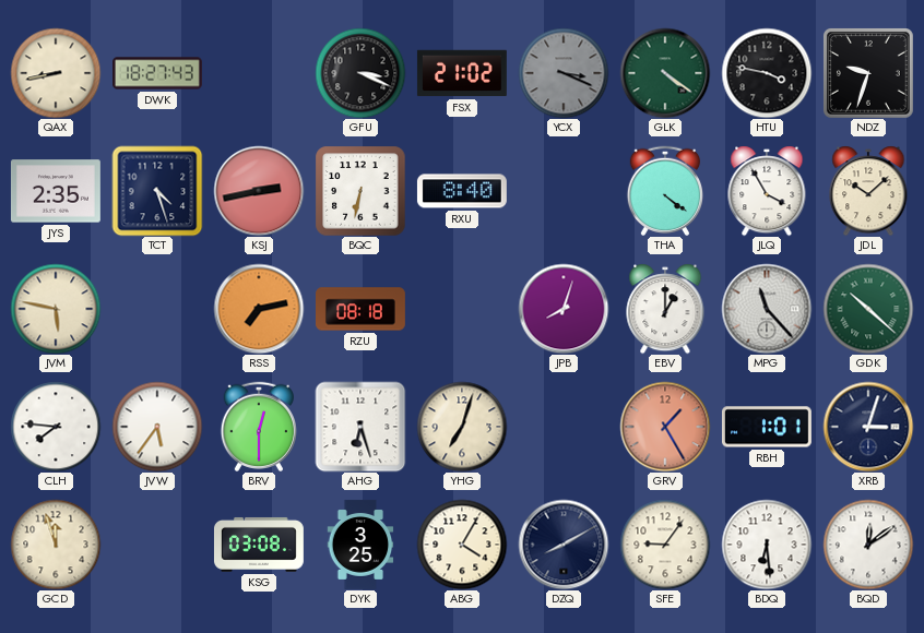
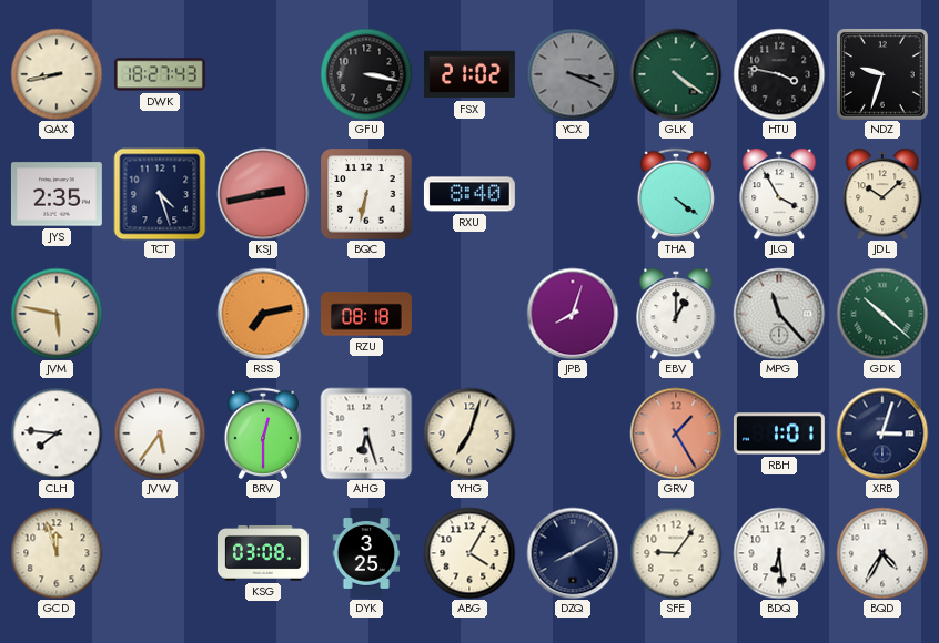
GFU: 3:19 -> 3:17 (366, 74)
BQD: 12:09 -> 4:35 (882, 553)
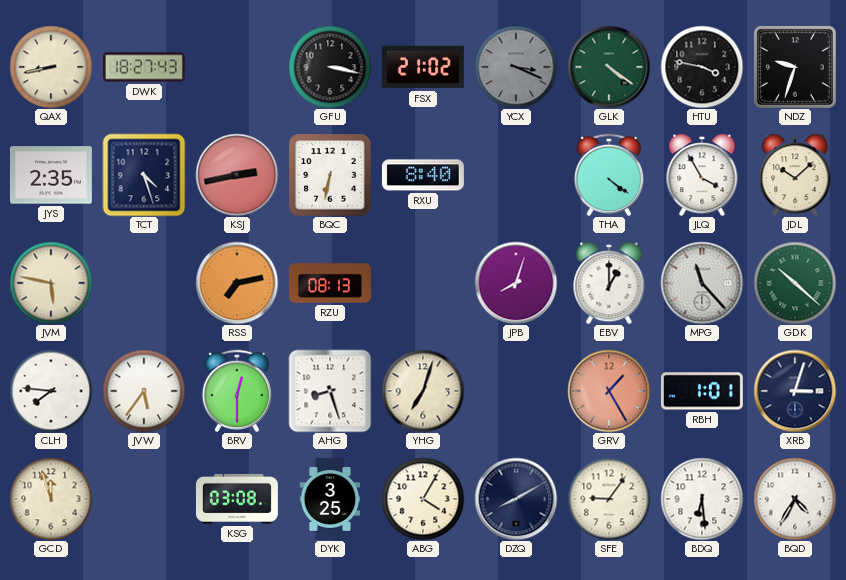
RZU: 08:18 -> 08:13 (331, 283)
AHG: 6:27 -> 8:27 (330, 391)
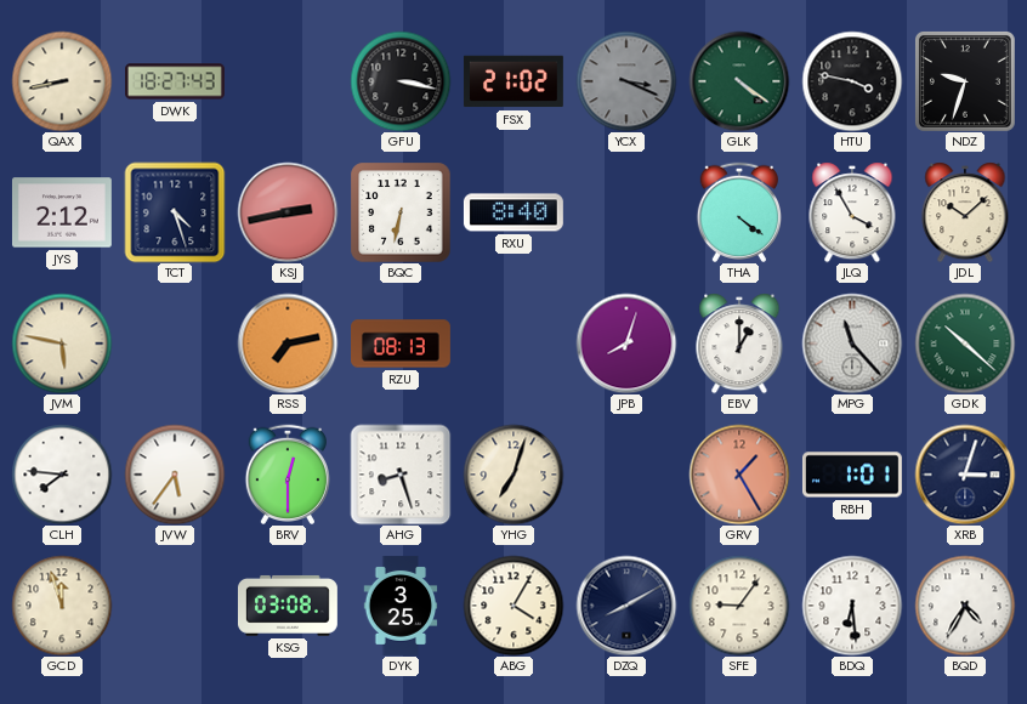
JYS: 2:35 -> 2:12 (62, 212)
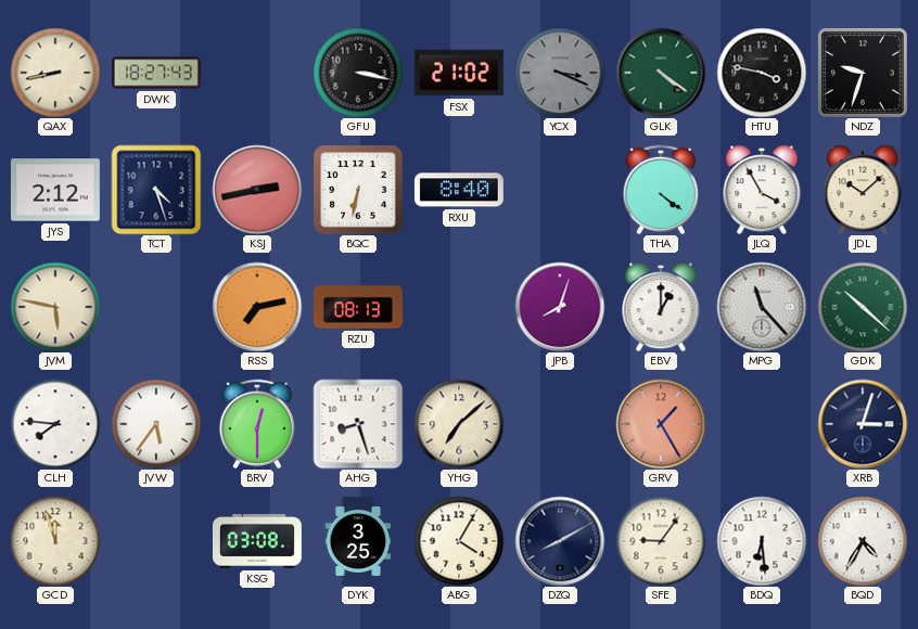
YHG: 7:03 -> 7:08 (459, 424)
RBH: 1:01 -> none (852, 475)
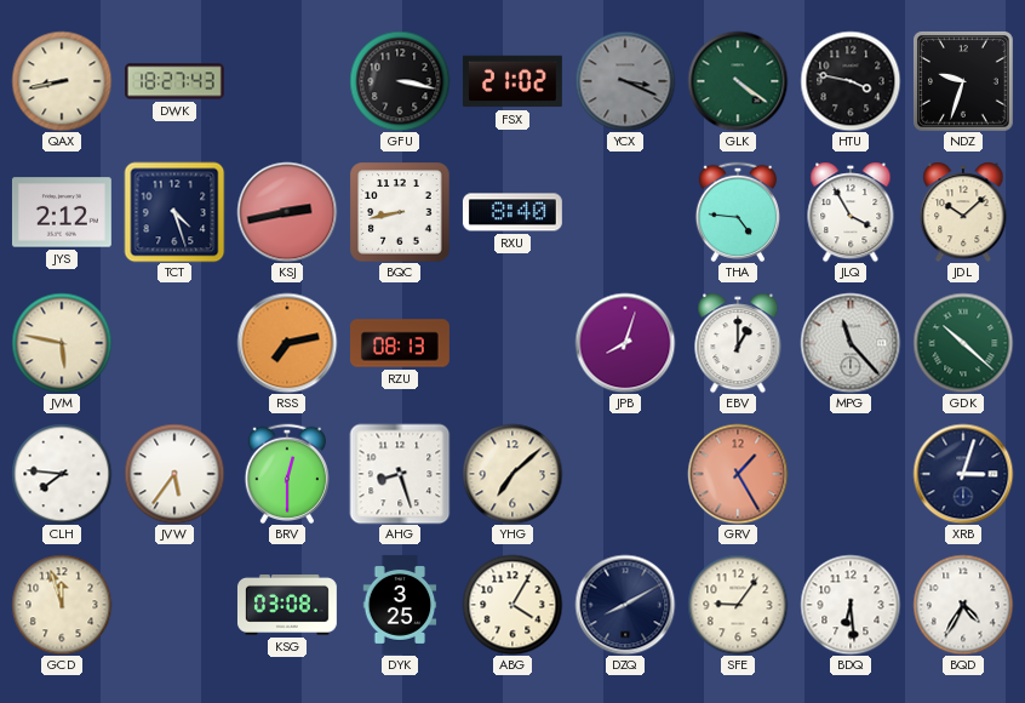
BQC: 6:32 -> 8:43 (400, 212)
THA: 4:21 -> 4:46 (737, 212)
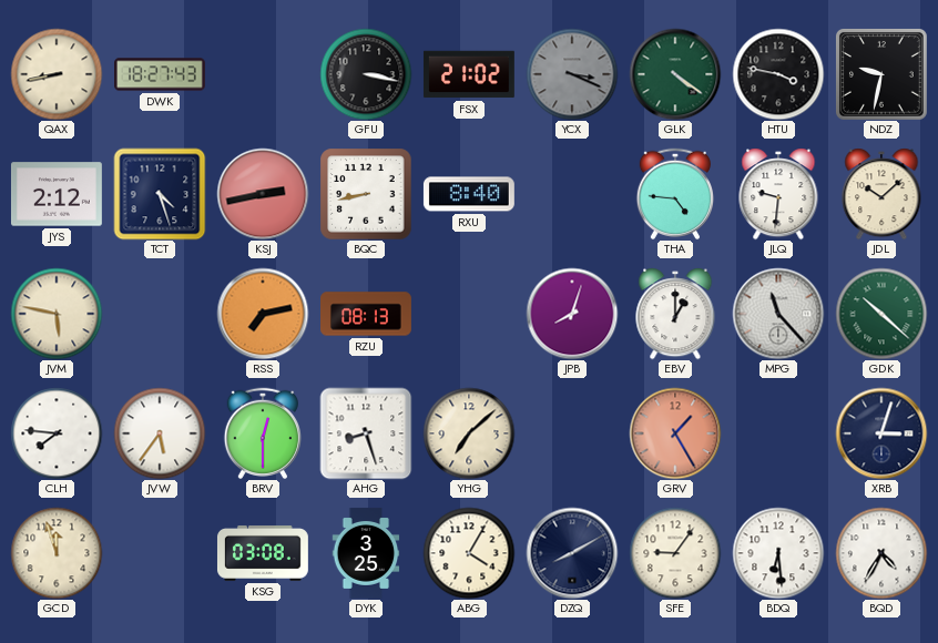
NDZ: 9:33 -> 9:32 (881, 74)
JLQ: 3:55 -> 9:31 (778, 194)
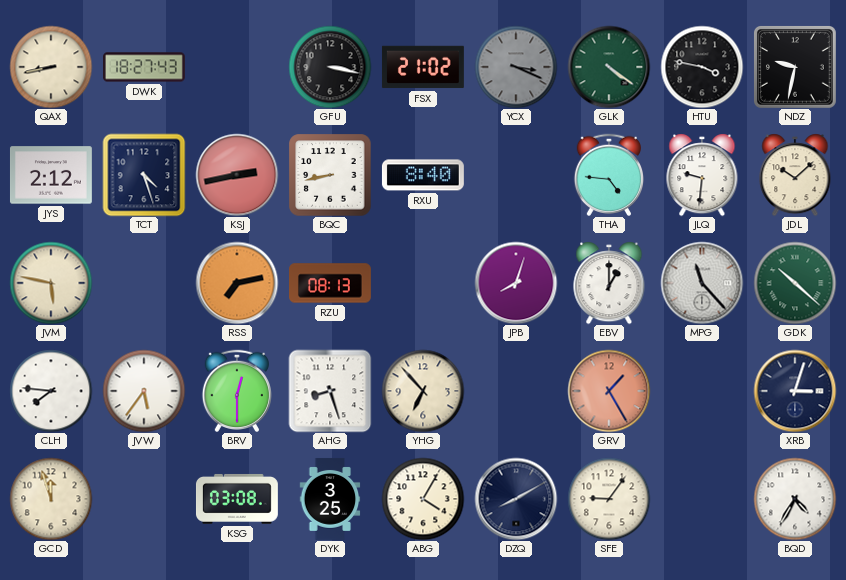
YHG: 7:08 -> 6:53 (423, 391)
BDQ: 6:29 -> none (778, 553)
